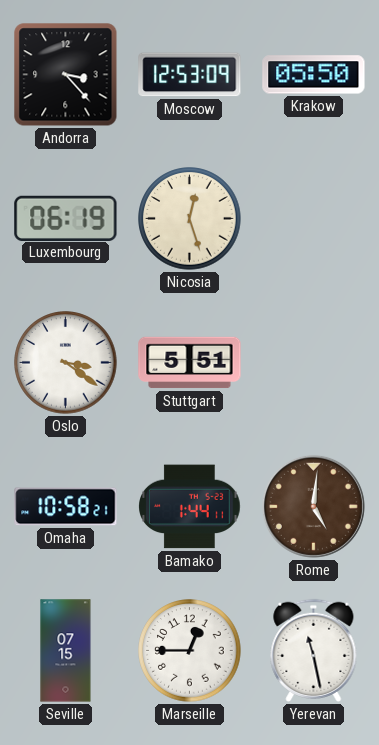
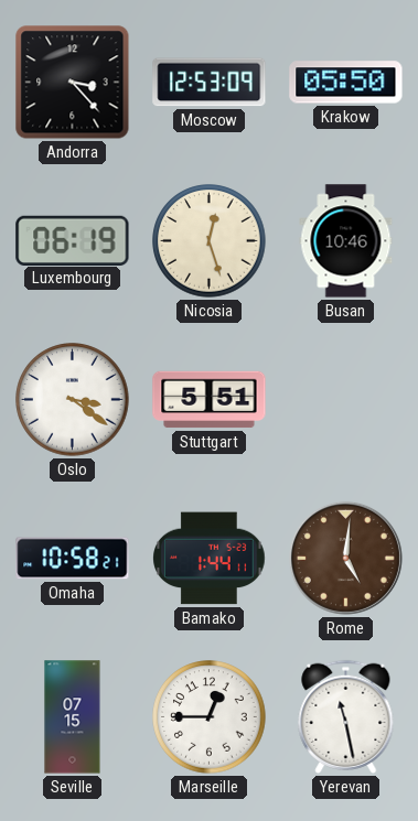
Busan: none -> 10:46 (346, 241)
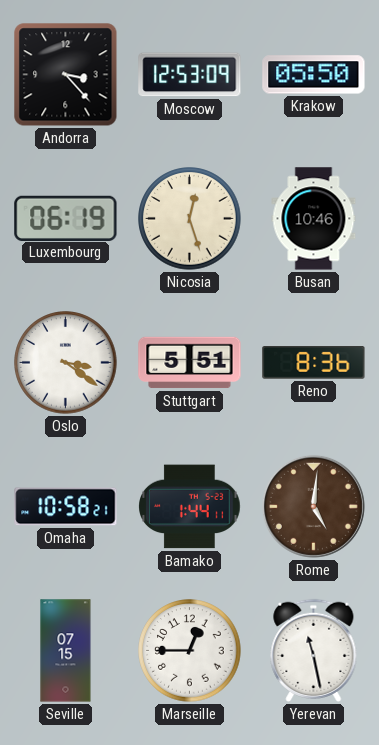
Reno: none -> 8:36 (314, 363)
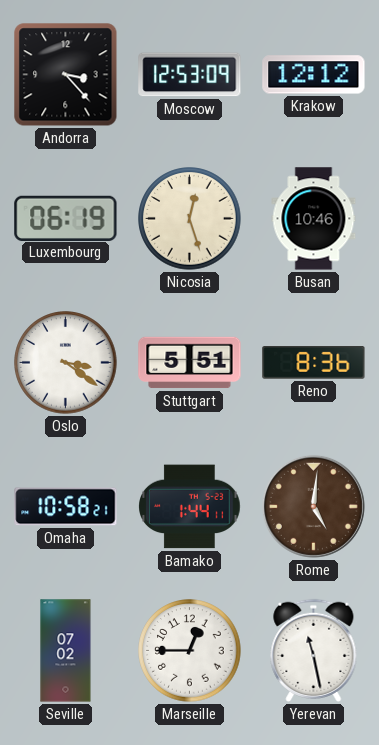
Krakow: 05:50 -> 12:12 (314, 75)
Seville: 07:15 -> 07:02 (66, 651)
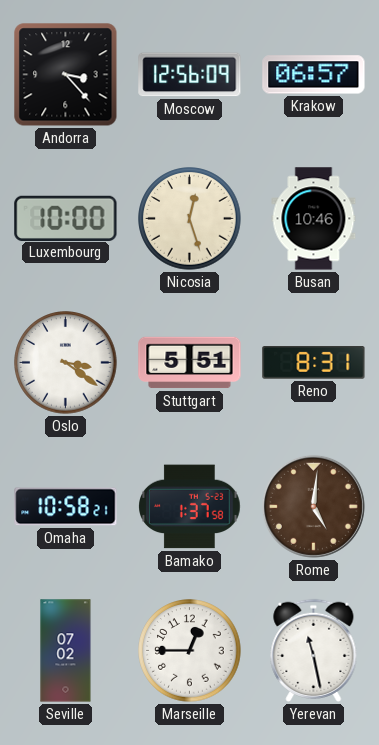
Moscow: 12:53 -> 12:56 (190, 75)
Krakow: 12:12 -> 06:57 (314, 75)
Luxembourg: 06:19 -> 10:00 (66, 218)
Reno: 8:36 -> 8:31 (314, 363)
Bamako: 1:44 -> 1:37 (190, 507)
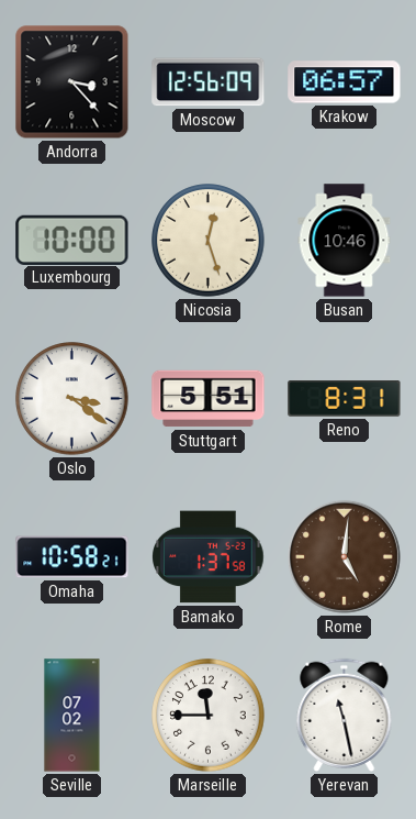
Marseille: 12:45 -> 11:45 (209, 716)
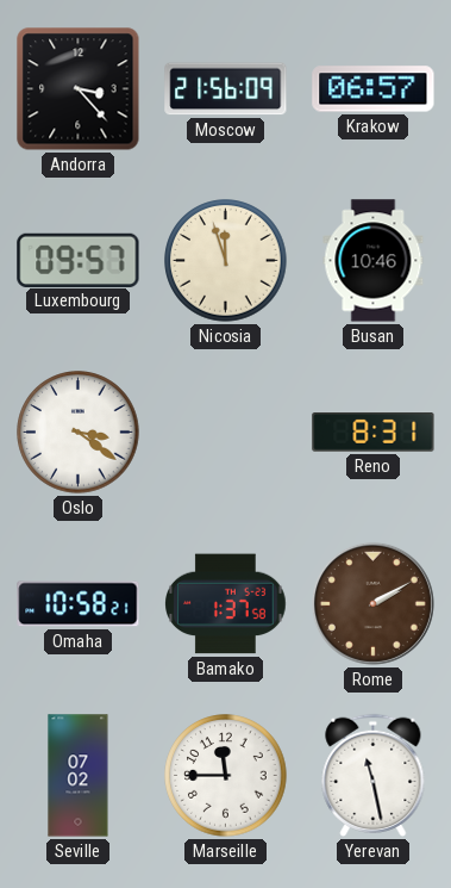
Moscow: 12:56 -> 21:56 (226, 89)
Luxembourg: 10:00 -> 09:57 (79, 260)
Nicosia: 12:27 -> 11:57 (226, 261)
Stuttgart: 5:51 -> none (209, 399)
Rome: 5:01 -> 2:10 (372, 603)
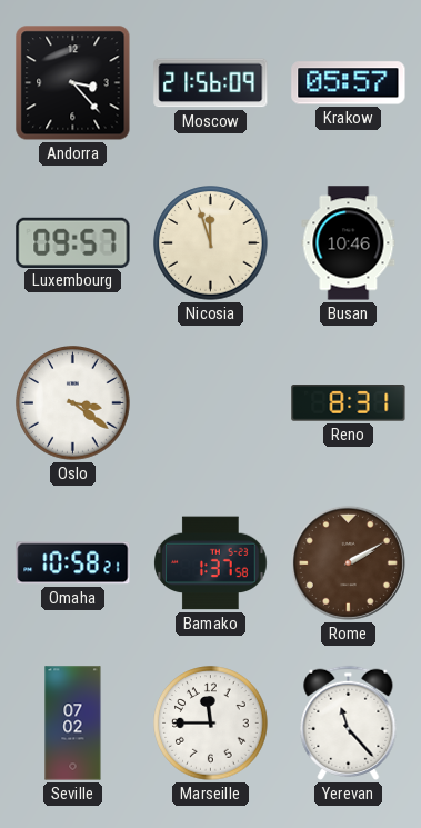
Krakow: 06:57 -> 05:57 (349, 83)
Yerevan: 11:28 -> 11:23 (349, 722)
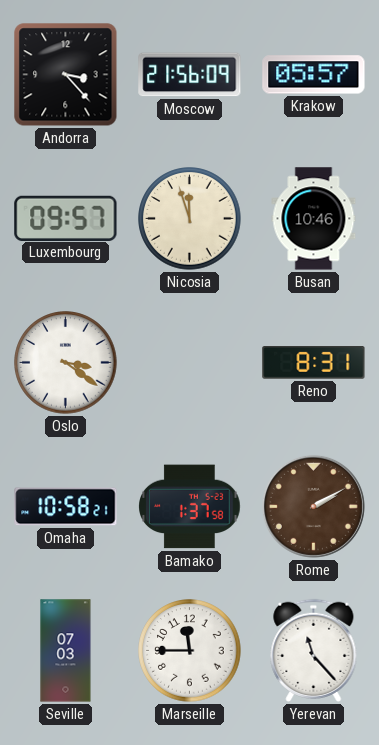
Seville: 07:02 -> 07:03 (66, 651)
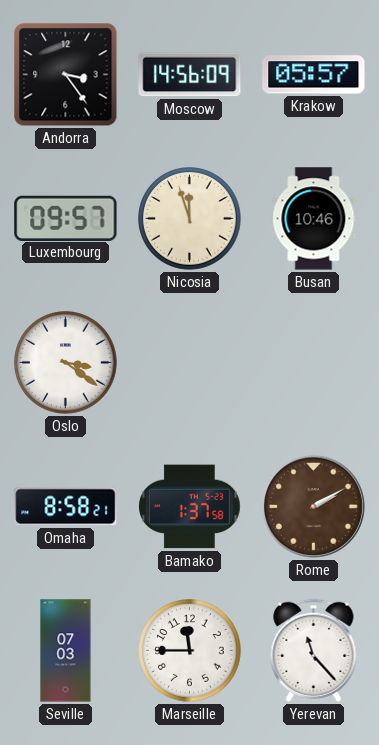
Andorra: 3:23 -> 3:24 (66, 75)
Moscow: 21:56 -> 14:56 (190, 75)
Reno: 8:31 -> none (314, 363)
Omaha: 10:58 -> 8:58 (66, 507)
